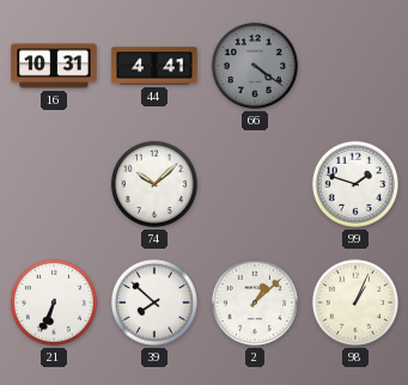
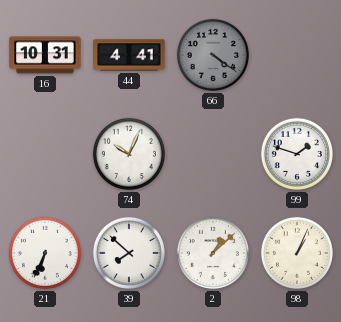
74: 10:08 -> 10:04 (129, 154)
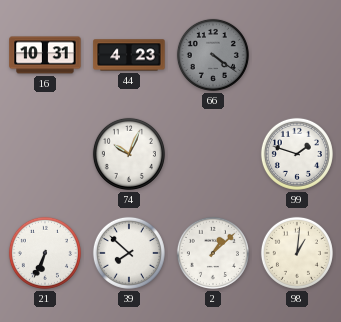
44: 4:41 -> 4:23 (129, 55)
98: 1:04 -> 1:01 (297, 253)
